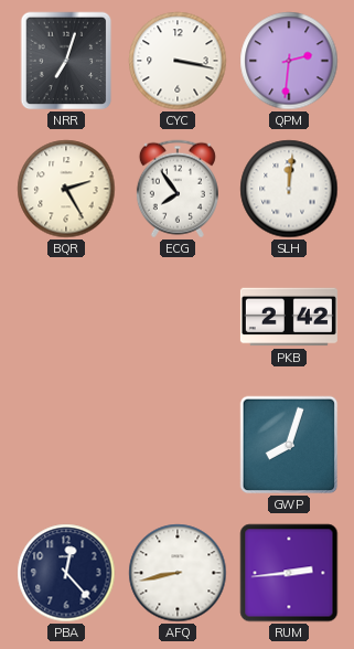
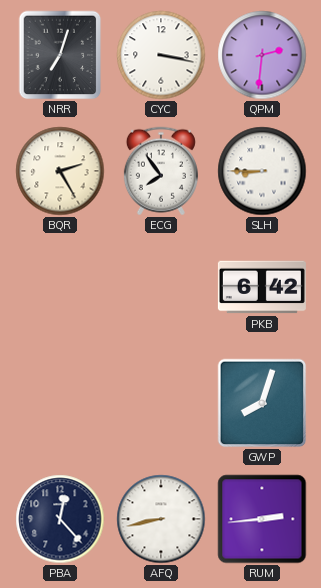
SLH: 12:01 -> 8:45 (262, 171)
PKB: 2:42 -> 6:42 (262, 287)
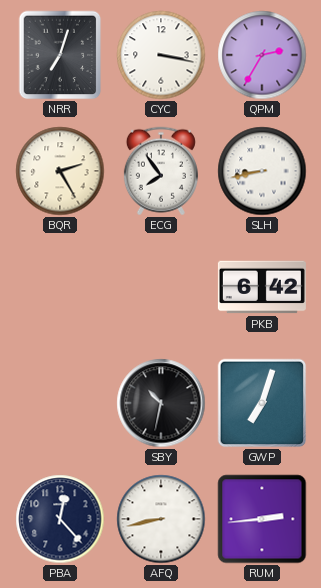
QPM: 2:31 -> 2:35 (262, 55)
SLH: 8:45 -> 8:43 (262, 171)
SBY: none -> 10:32 (161, 403)
GWP: 8:03 -> 7:03 (262, 403)
